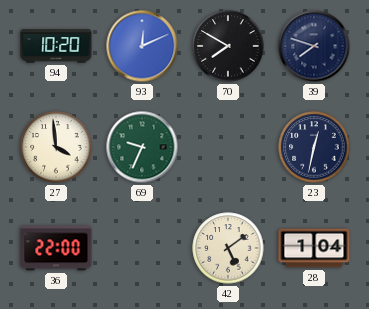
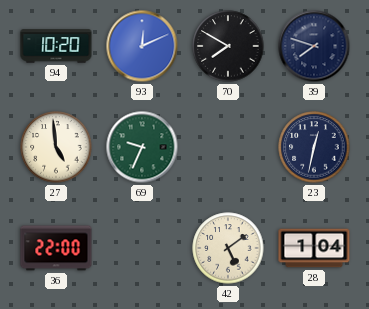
27: 3:59 -> 4:59 (56, 147)
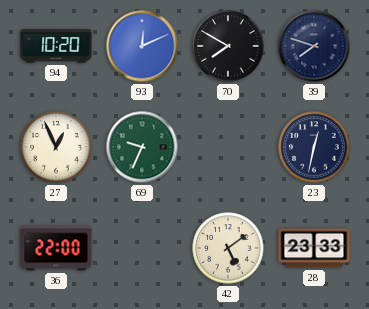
27: 4:59 -> 12:56 (56, 147)
28: 1:04 -> 23:33 (314, 248)
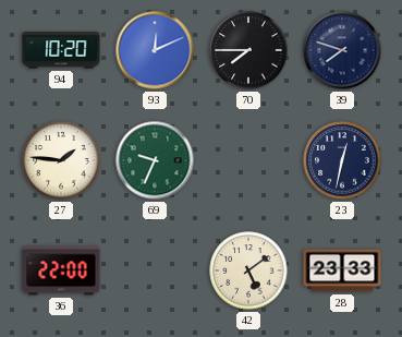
70: 7:50 -> 7:45 (248, 50)
27: 12:56 -> 1:46 (61, 160)
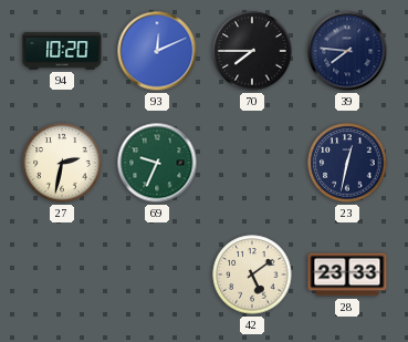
39: 7:48 -> 7:46 (347, 51)
27: 1:46 -> 2:32 (62, 163)
36: 22:00 -> none (61, 270)
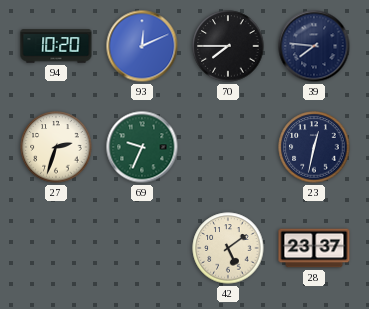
27: 2:32 -> 2:33 (56, 147)
28: 23:33 -> 23:37 (314, 248)
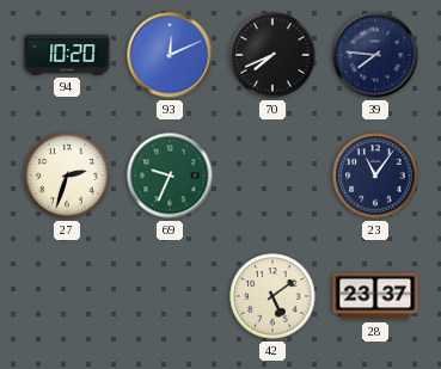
70: 7:45 -> 7:41 (272, 55)
23: 12:32 -> 11:06 (375, 176)
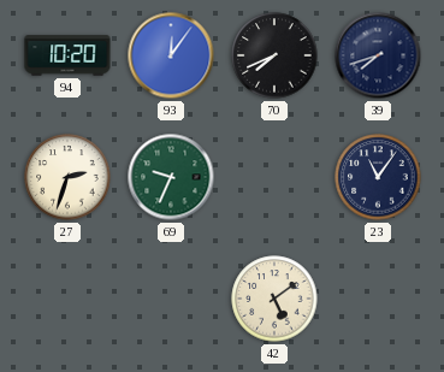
93: 12:11 -> 12:06 (171, 55)
39: 7:46 -> 7:42 (378, 55)
28: 23:37 -> none (375, 296)
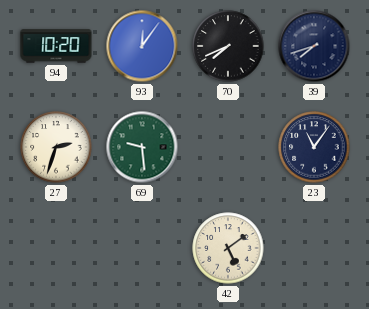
69: 9:34 -> 9:29 (142, 147)
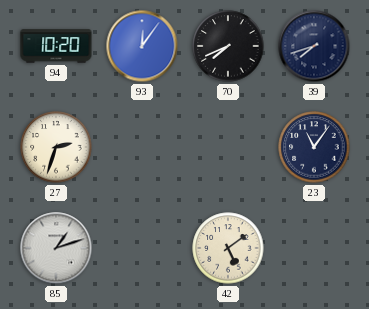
69: 9:29 -> none (142, 147)
85: none -> 1:12 (56, 248)
